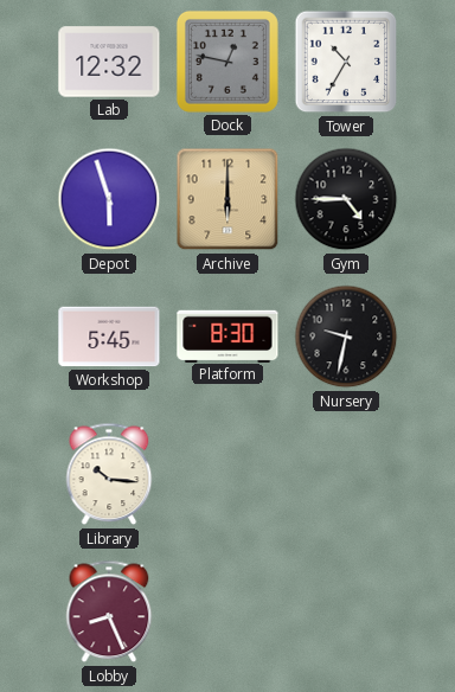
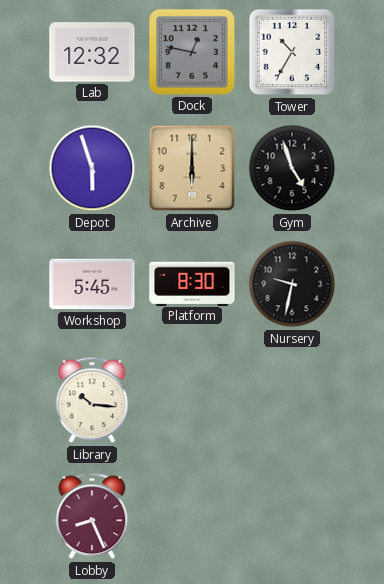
Gym: 4:45 -> 4:57 (292, 168)
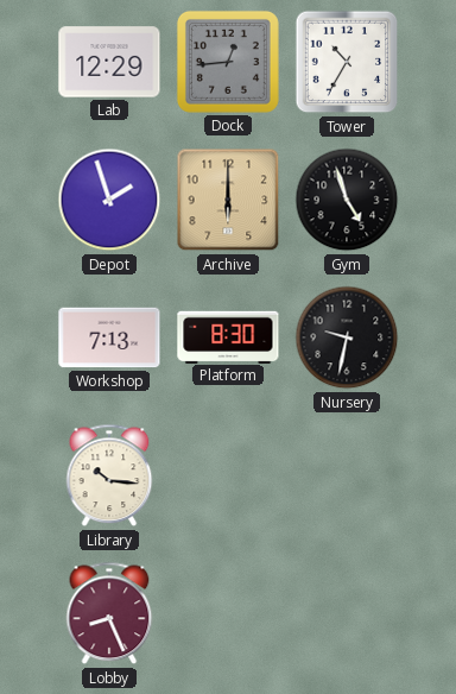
Lab: 12:32 -> 12:29 (109, 62)
Dock: 12:47 -> 12:44 (228, 62)
Depot: 5:57 -> 1:57 (109, 200)
Workshop: 5:45 -> 7:13 (109, 337)
